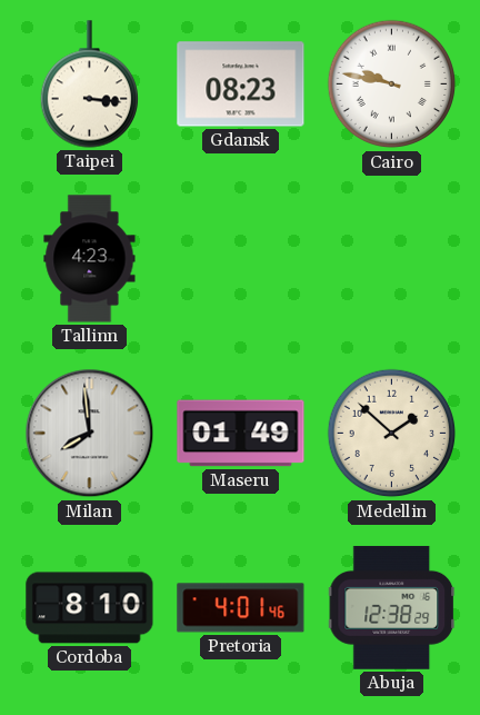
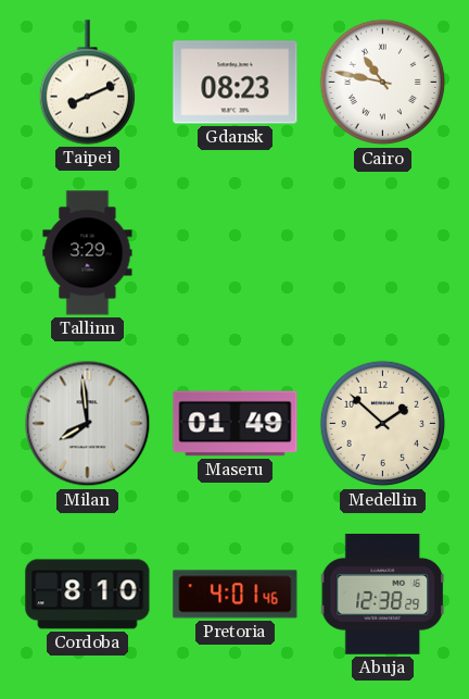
Taipei: 3:16 -> 8:11 (87, 83)
Cairo: 9:47 -> 10:47 (383, 83)
Tallinn: 4:23 -> 3:29 (88, 253)
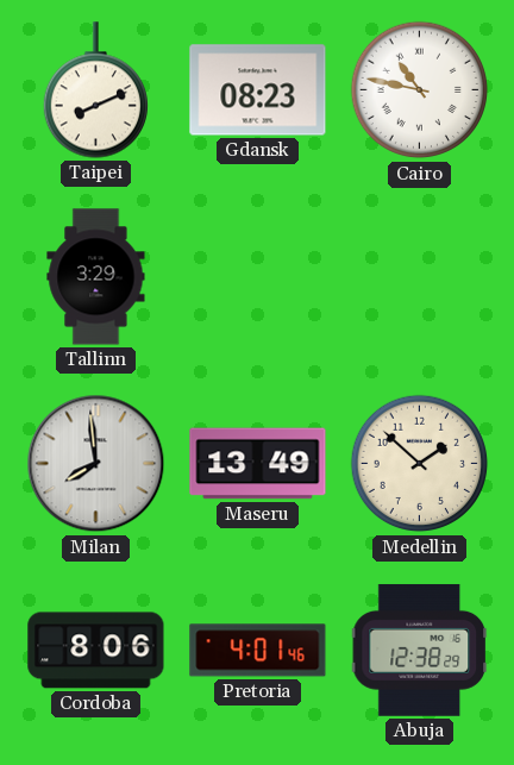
Maseru: 01:49 -> 13:49 (258, 464)
Cordoba: 8:10 -> 8:06 (96, 651)
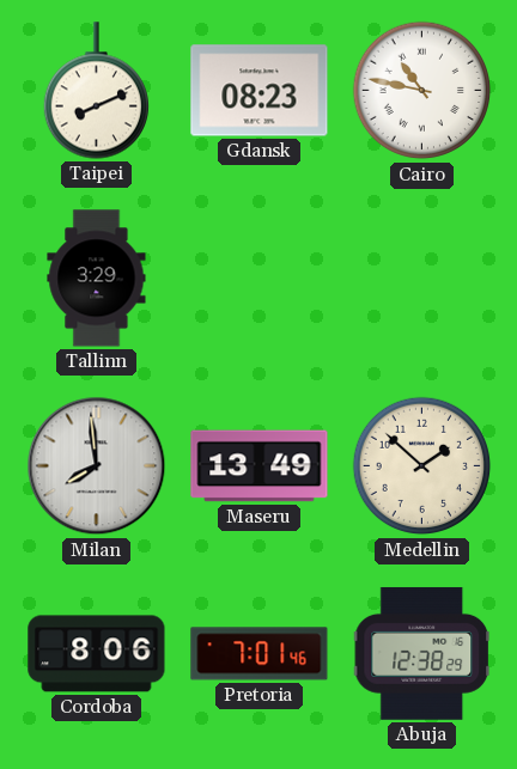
Pretoria: 4:01 -> 7:01 (260, 654)
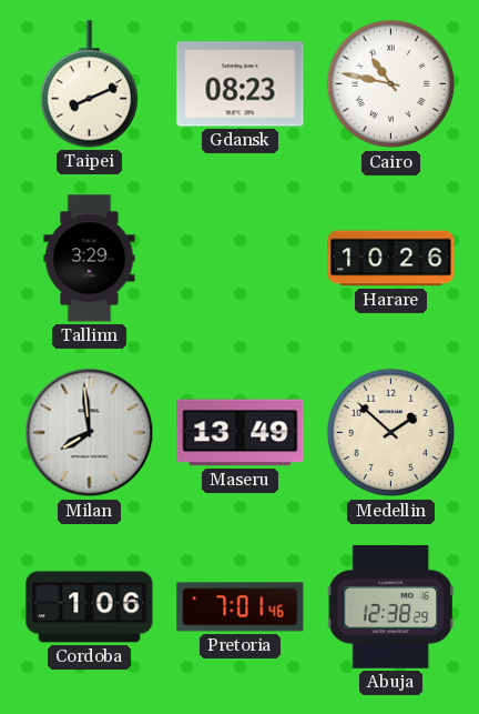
Harare: none -> 10:26 (391, 259)
Cordoba: 8:06 -> 1:06 (90, 607)
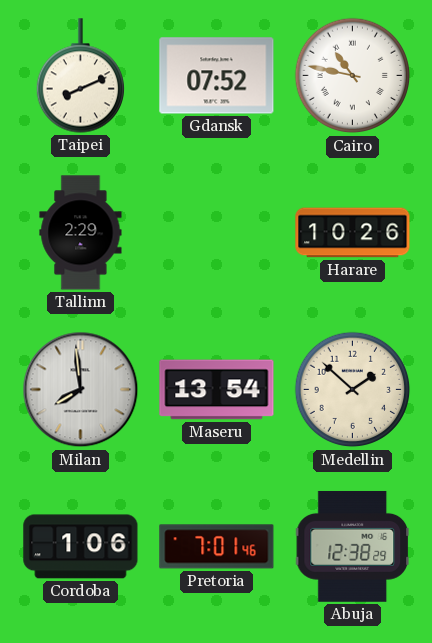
Gdansk: 08:23 -> 07:52 (217, 76)
Tallinn: 3:29 -> 2:29 (81, 233)
Maseru: 13:49 -> 13:54 (217, 390)
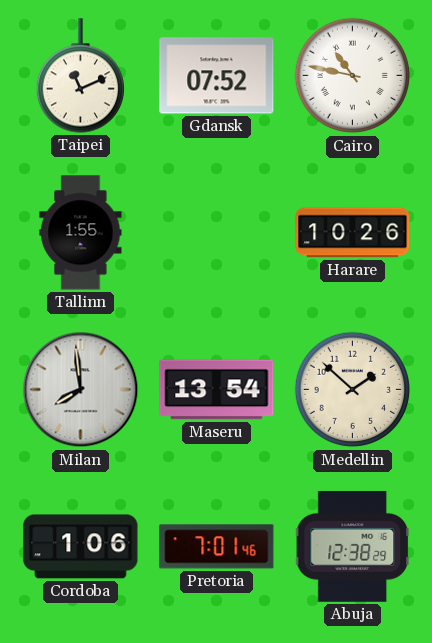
Taipei: 8:11 -> 11:11 (80, 76)
Tallinn: 2:29 -> 1:55 (81, 233)
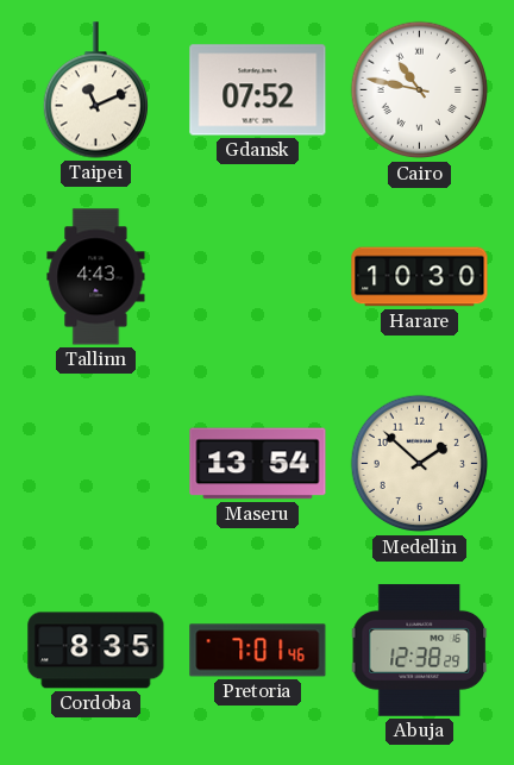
Tallinn: 1:55 -> 4:43 (96, 277)
Harare: 10:26 -> 10:30 (420, 277)
Milan: 7:59 -> none (81, 390)
Cordoba: 1:06 -> 8:35 (96, 651)
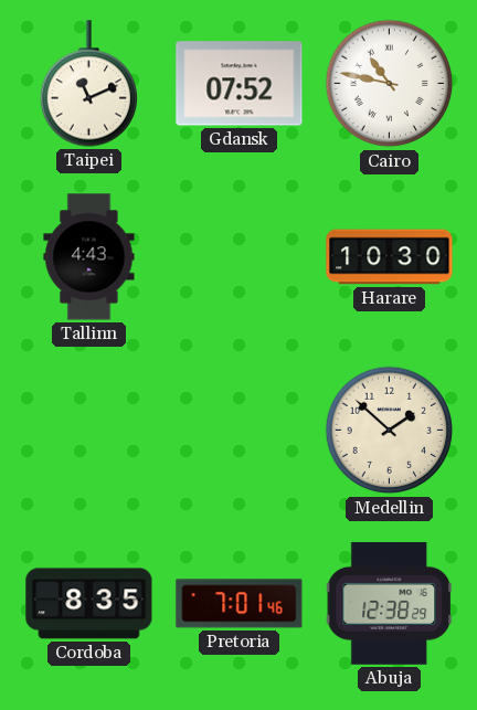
Maseru: 13:54 -> none (258, 464)
